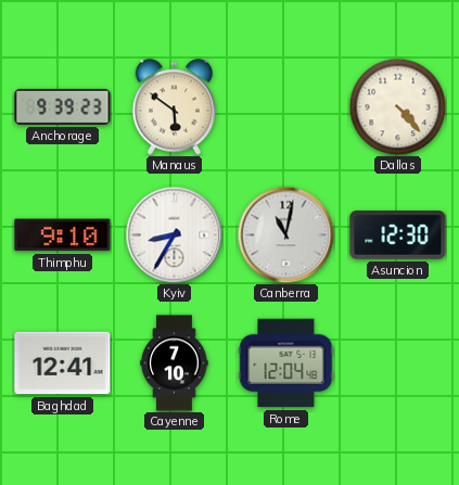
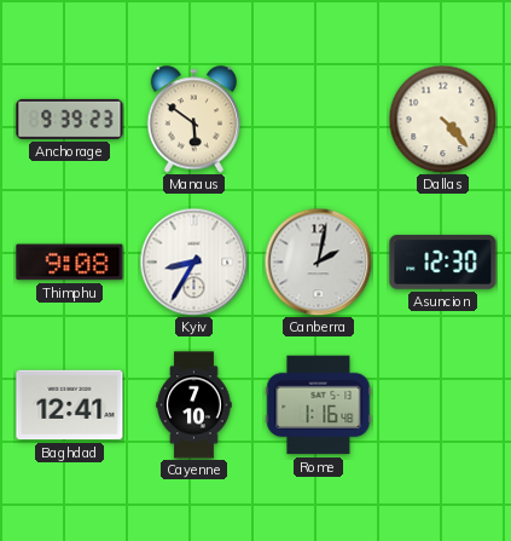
Thimphu: 9:10 -> 9:08 (70, 263)
Canberra: 11:02 -> 2:02 (318, 261)
Rome: 12:04 -> 1:16 (319, 405)
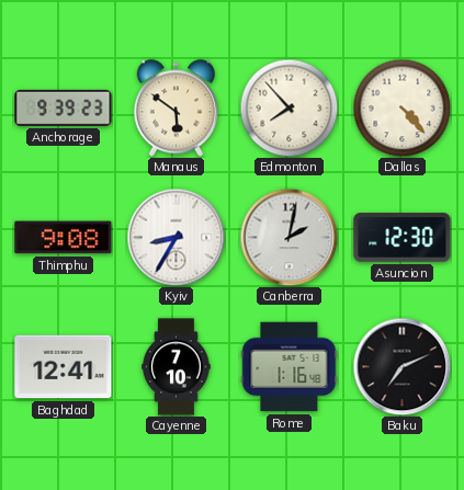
Edmonton: none -> 7:53 (288, 107)
Baku: none -> 7:11 (401, 366)
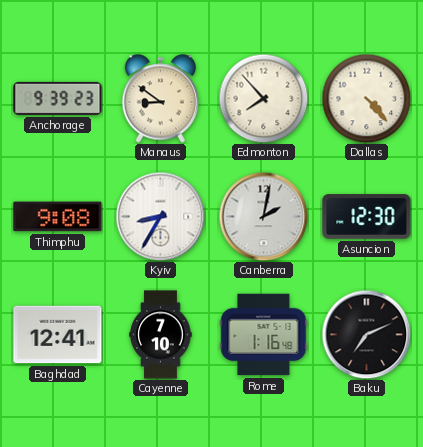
Manaus: 5:51 -> 8:51 (161, 99)
